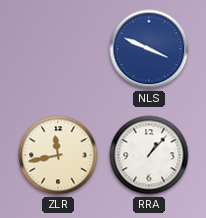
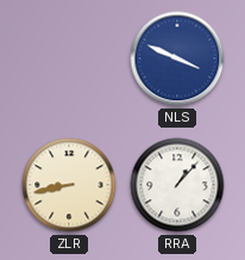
ZLR: 11:43 -> 8:43 (69, 185)
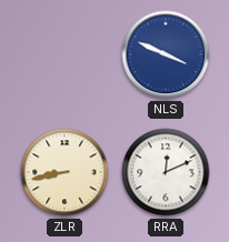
RRA: 1:07 -> 12:11 (166, 172)
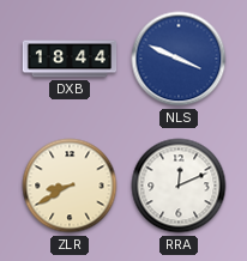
DXB: none -> 18:44 (70, 59)
ZLR: 8:43 -> 8:40 (70, 186)
